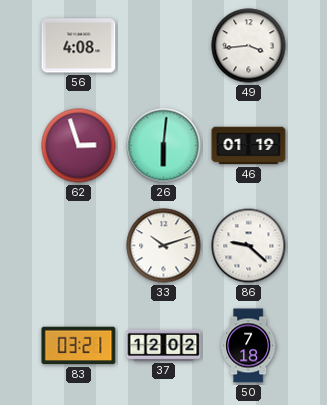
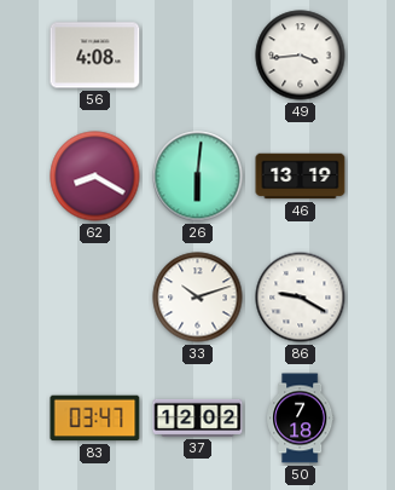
62: 2:57 -> 8:20 (95, 177)
46: 01:19 -> 13:19 (301, 177)
86: 9:22 -> 9:20 (301, 298)
83: 03:21 -> 03:47 (95, 419)
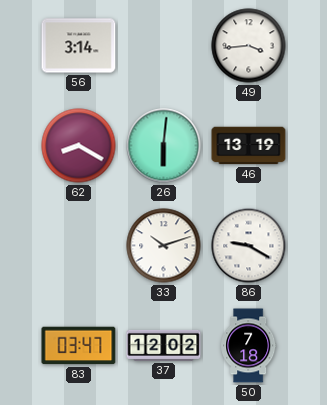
56: 4:08 -> 3:14 (79, 46)
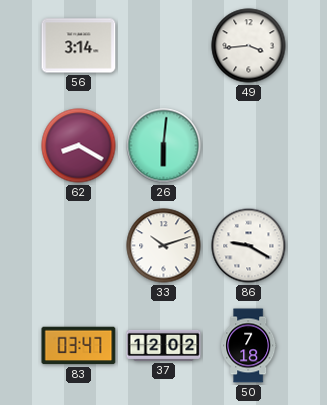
46: 13:19 -> none (249, 146)
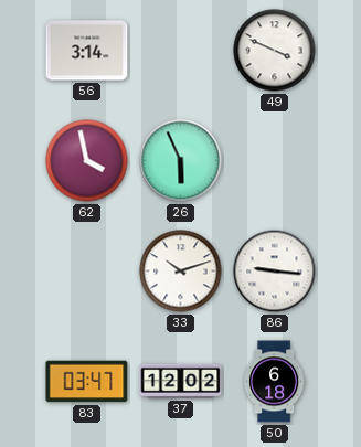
49: 3:44 -> 3:49 (275, 51)
62: 8:20 -> 3:58 (87, 161)
26: 6:01 -> 5:56 (181, 161)
86: 9:20 -> 9:16 (275, 272)
50: 7:18 -> 6:18 (275, 382)
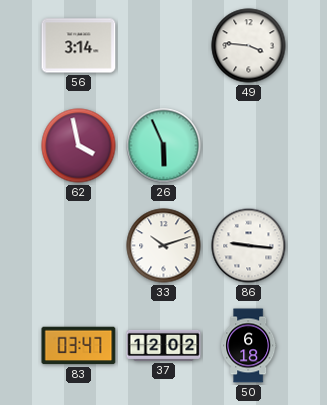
49: 3:49 -> 3:46 (249, 46)
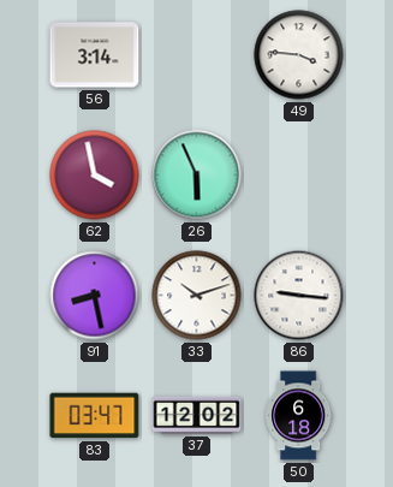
91: none -> 8:28 (95, 296)
